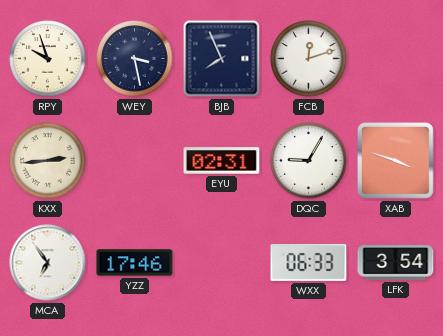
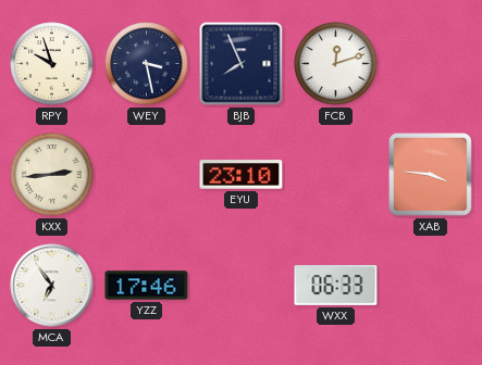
EYU: 02:31 -> 23:10 (242, 175)
DQC: 9:05 -> none (309, 161)
XAB: 3:48 -> 3:46 (431, 175)
LFK: 3:54 -> none (396, 263)
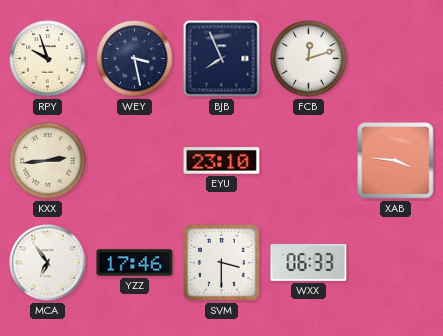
SVM: none -> 3:30 (222, 263)
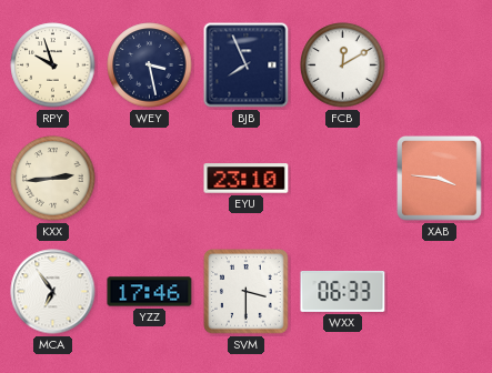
FCB: 12:12 -> 12:10 (343, 65)
